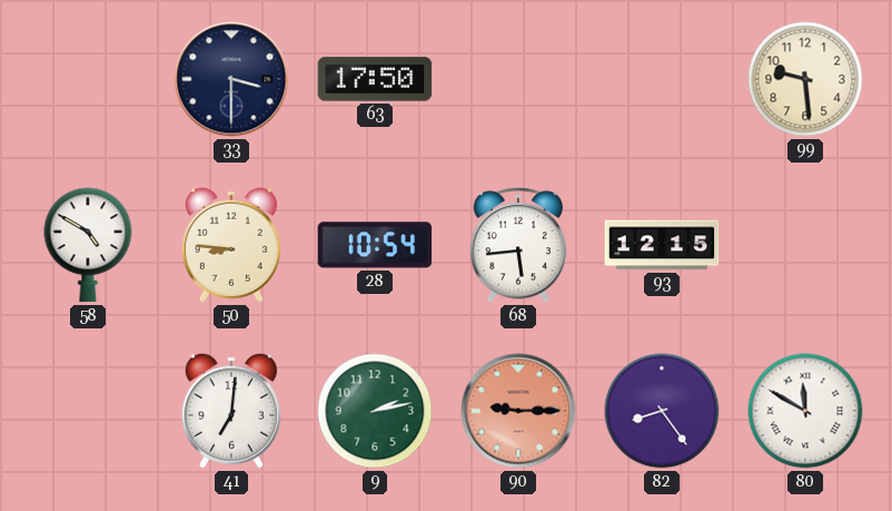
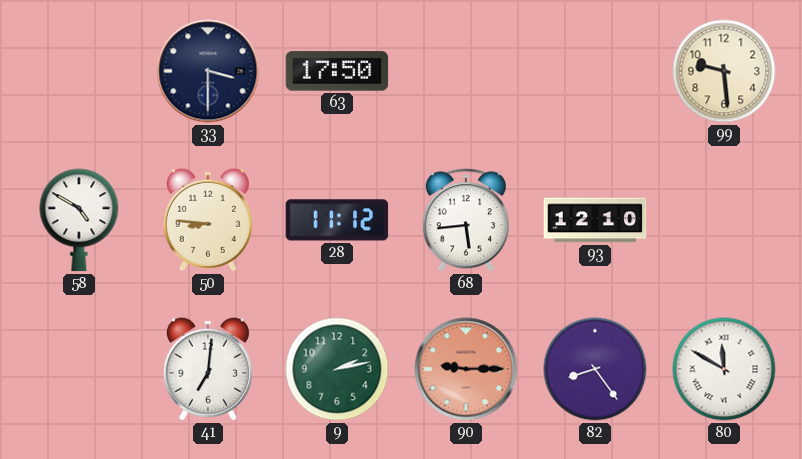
28: 10:54 -> 11:12 (337, 220)
93: 12:15 -> 12:10 (595, 220)
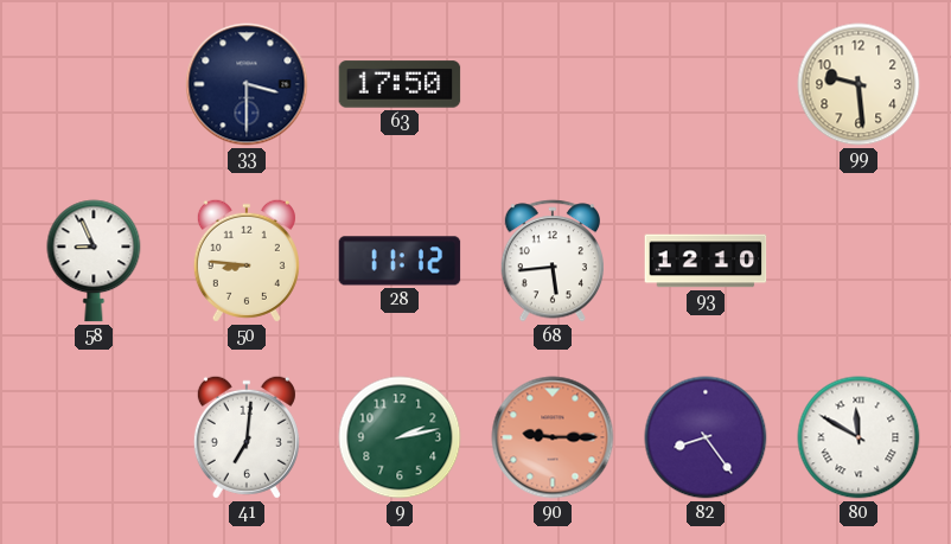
58: 4:50 -> 8:56 (94, 261)
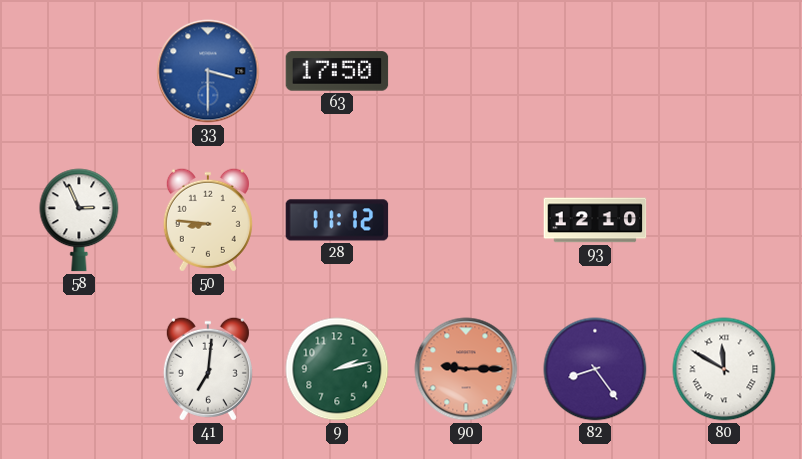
33 dial: navy -> blue (208, 71)
99: 9:29 -> none (859, 84)
58: 8:56 -> 2:56 (79, 220)
68: 5:44 -> none (553, 261)
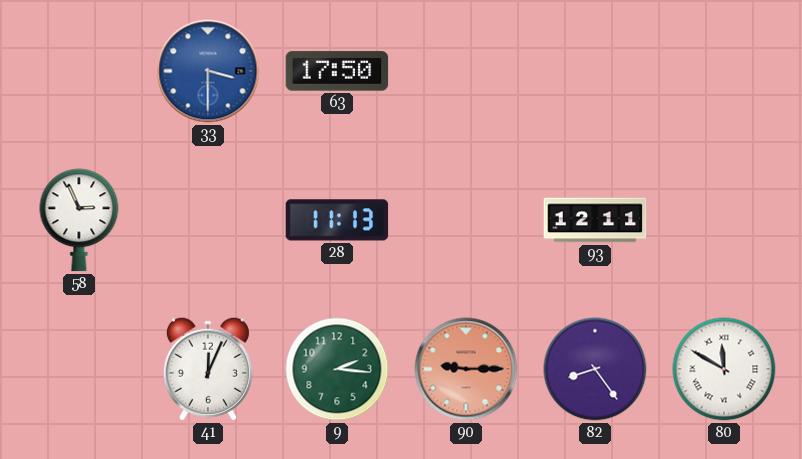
50: 8:46 -> none (208, 220)
28: 11:12 -> 11:13 (337, 220)
93: 12:10 -> 12:11 (595, 220)
41: 7:01 -> 12:04 (208, 369)
9: 2:13 -> 2:16 (337, 369)
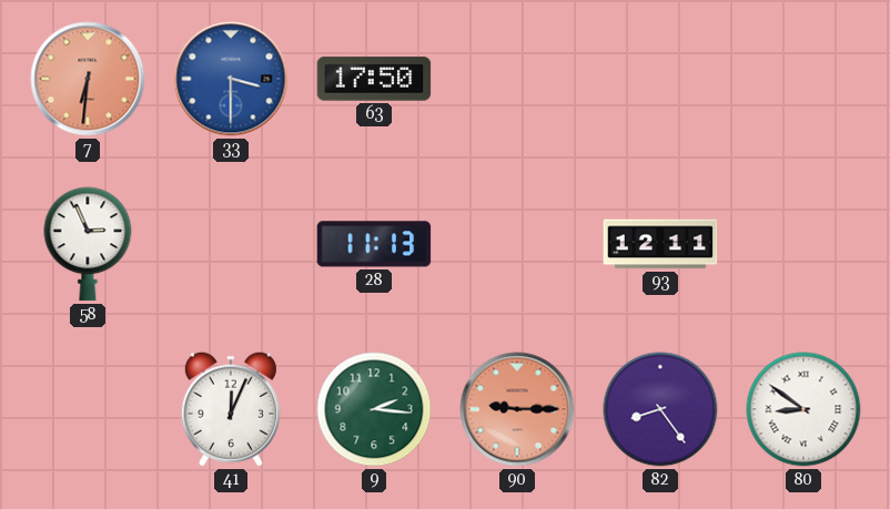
7: none -> 6:31 (88, 79)
80: 11:50 -> 8:51 (803, 409)
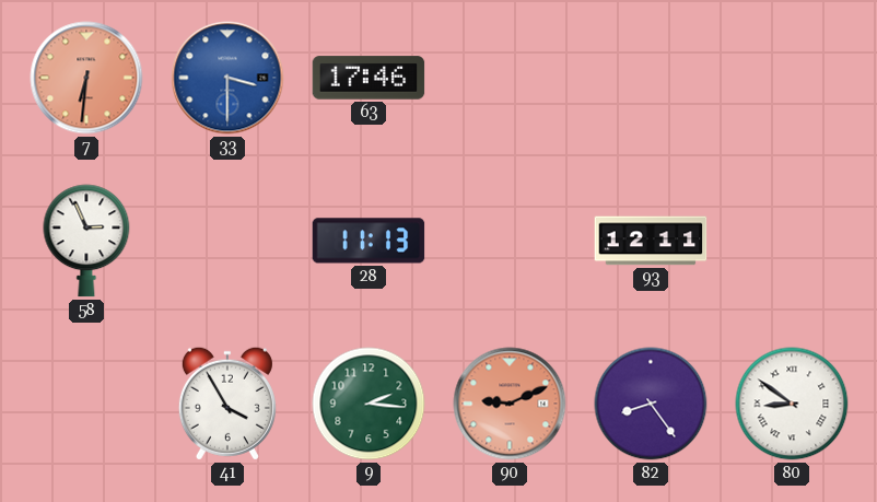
63: 17:50 -> 17:46 (369, 78)
41: 12:04 -> 3:55 (227, 404)
90: 9:15 -> 9:11 (510, 404)
